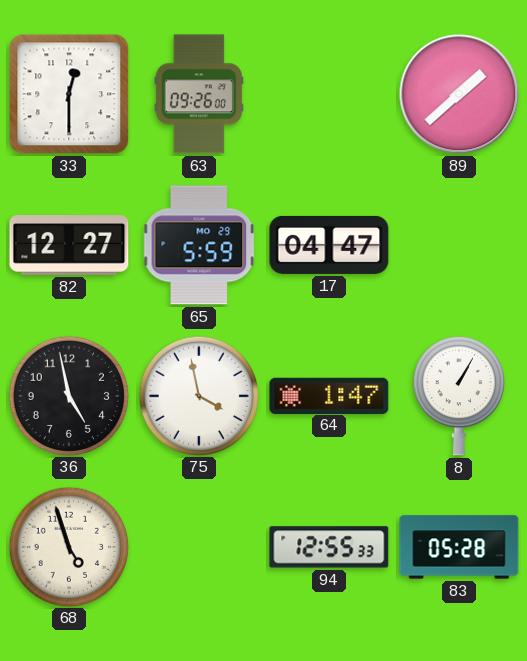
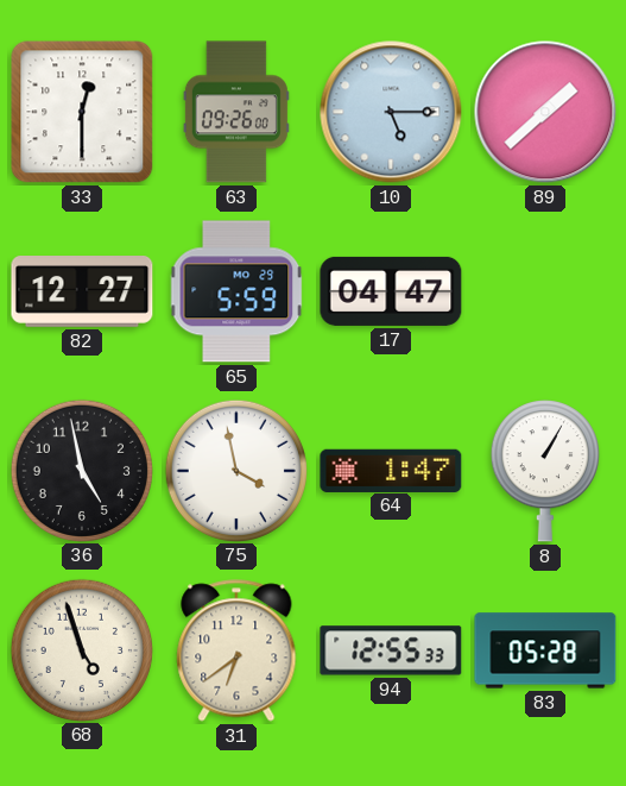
10: none -> 5:15 (391, 112)
31: none -> 6:39 (236, 650)
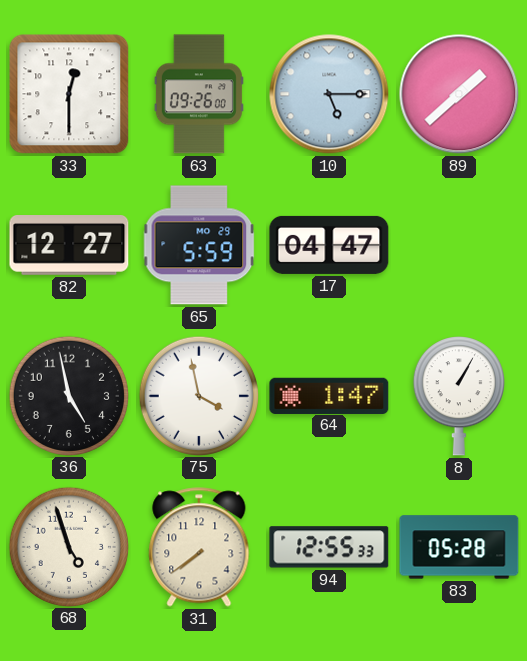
31: 6:39 -> 7:39 (199, 547)
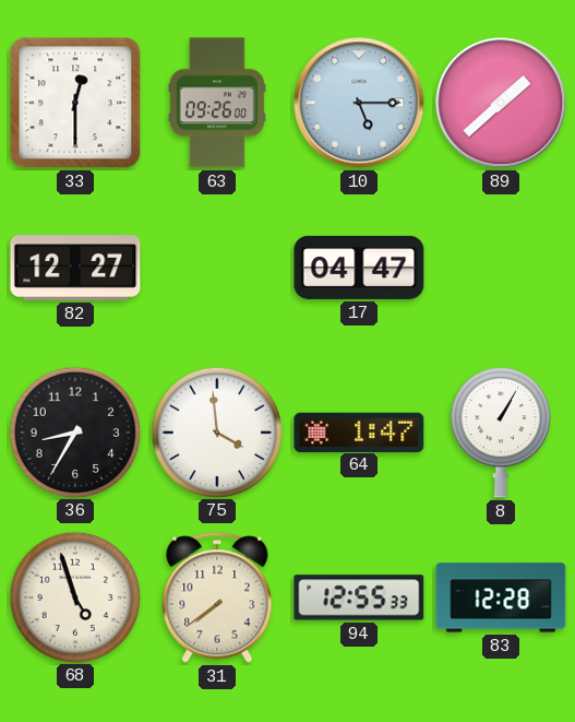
65: 5:59 -> none (199, 245)
36: 4:58 -> 8:35 (74, 431)
75: 3:58 -> 3:59 (216, 431)
83: 05:28 -> 12:28 (501, 597)
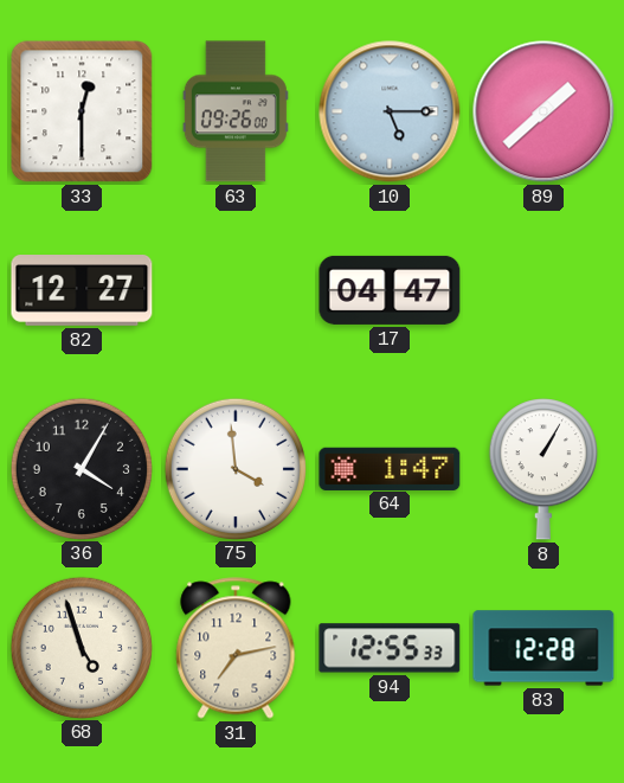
36: 8:35 -> 4:05 (81, 468)
31: 7:39 -> 7:13 (236, 648)
